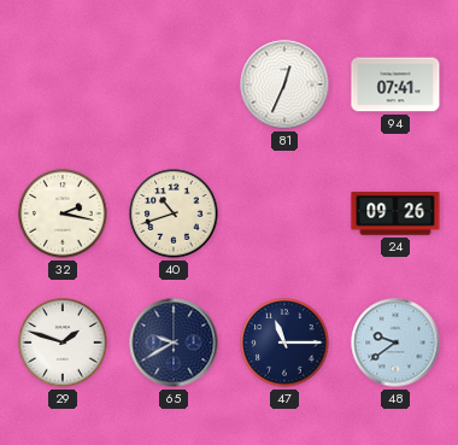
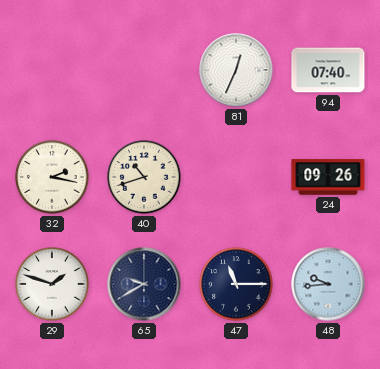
94: 07:41 -> 07:40 (328, 70)
48: 9:39 -> 9:44 (328, 284)
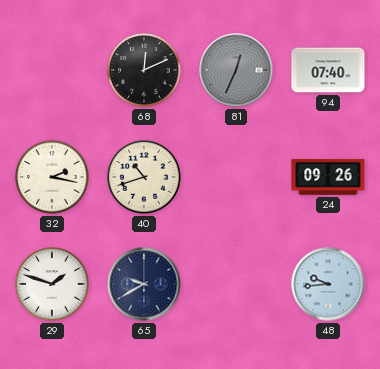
68: none -> 12:11 (144, 70)
81 dial: white -> grey (236, 70)
47: 11:15 -> none (236, 284)
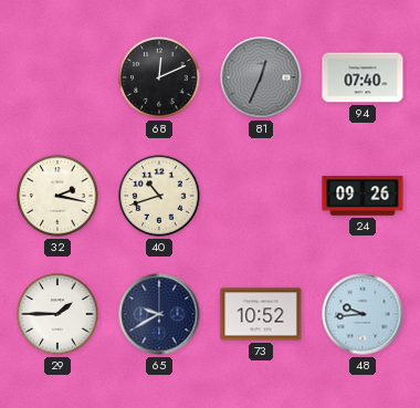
29: 1:48 -> 1:45 (57, 314)
73: none -> 10:52 (261, 314)
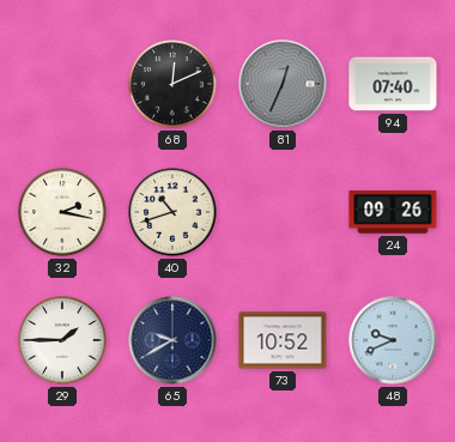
48: 9:44 -> 9:41 (393, 340)
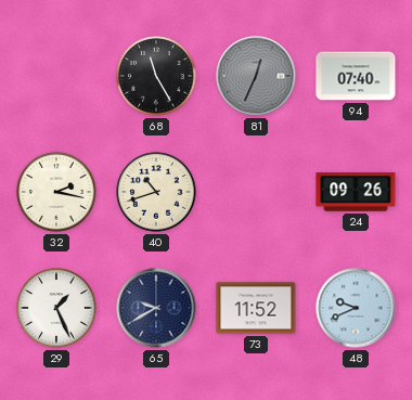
68: 12:11 -> 11:25 (156, 76)
29: 1:45 -> 1:26 (56, 308)
73: 10:52 -> 11:52 (256, 308)
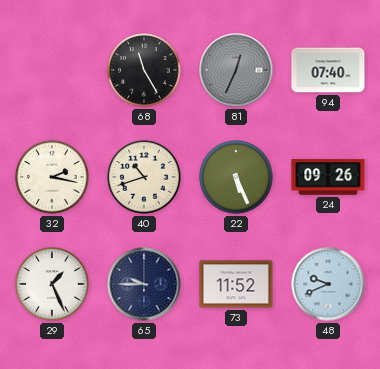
22: none -> 5:26 (236, 177)
65: 9:40 -> 9:45 (144, 284)
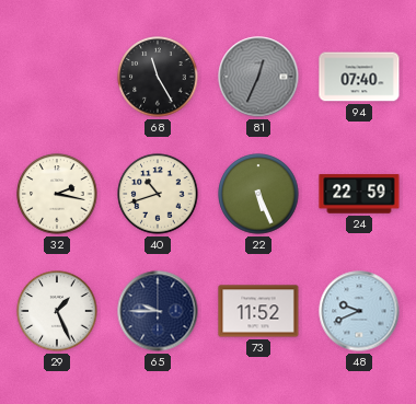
24: 09:26 -> 22:59 (359, 194)
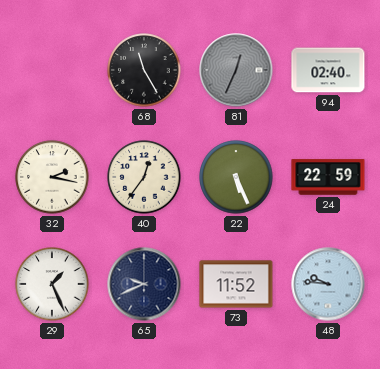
94: 07:40 -> 02:40 (328, 70)
40: 10:42 -> 12:36 (144, 177)
65: 9:45 -> 9:41 (144, 284)
48: 9:41 -> 9:46 (328, 284)
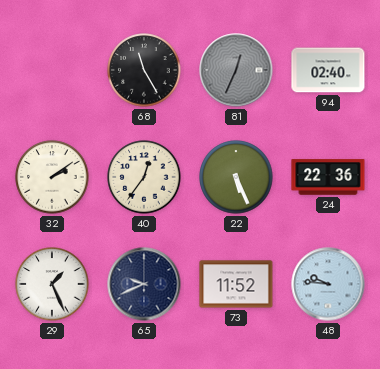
32: 2:17 -> 2:09 (52, 177)
24: 22:59 -> 22:36 (328, 177)
